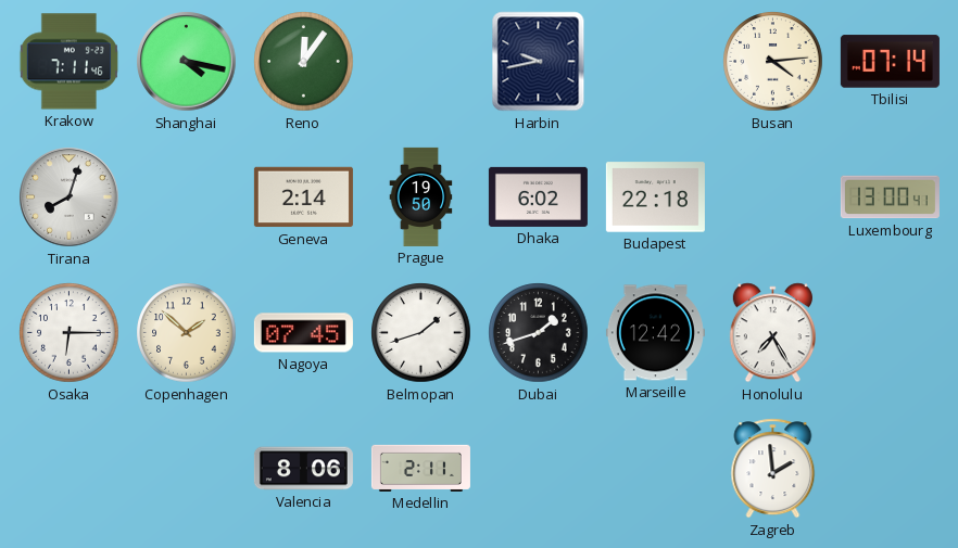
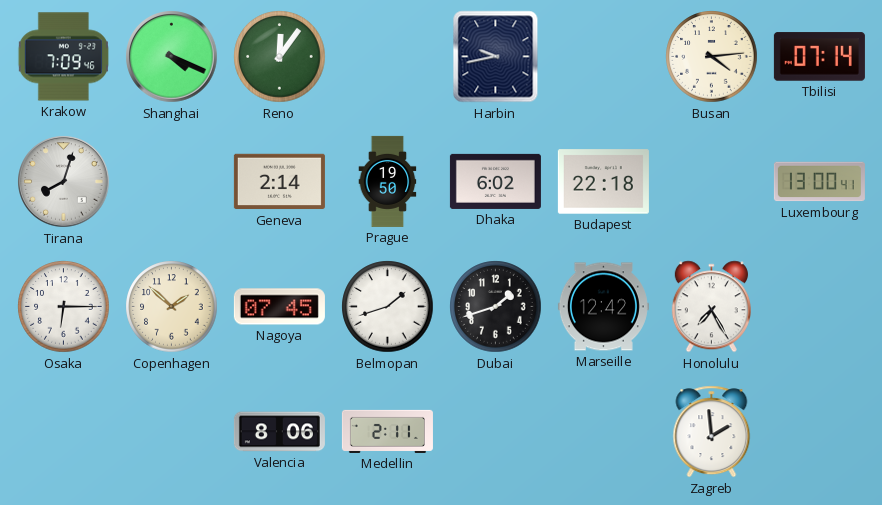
Krakow: 7:11 -> 7:09 (63, 57)
Shanghai: 4:17 -> 4:19 (172, 57)
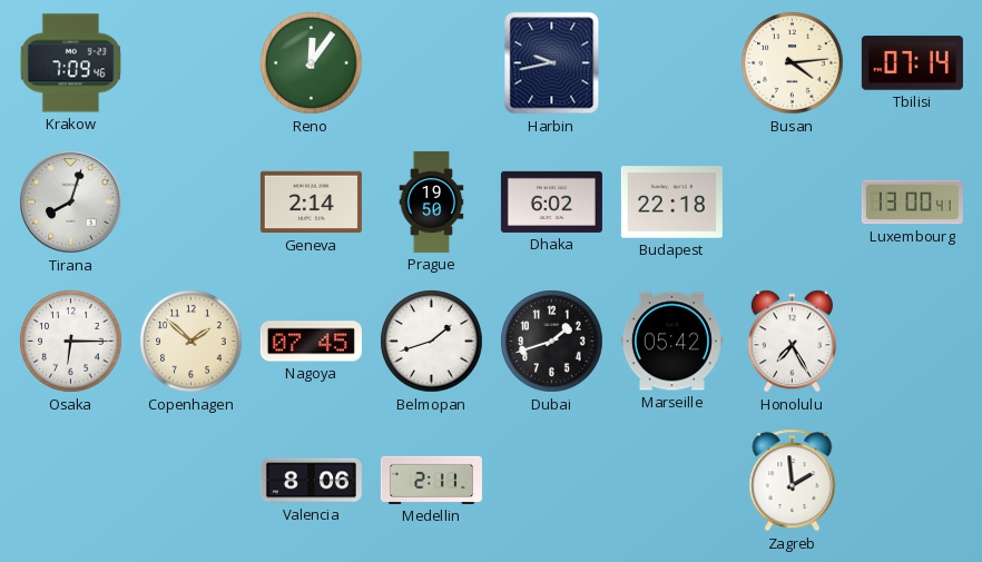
Shanghai: 4:19 -> none (172, 57)
Marseille: 12:42 -> 05:42 (671, 342)
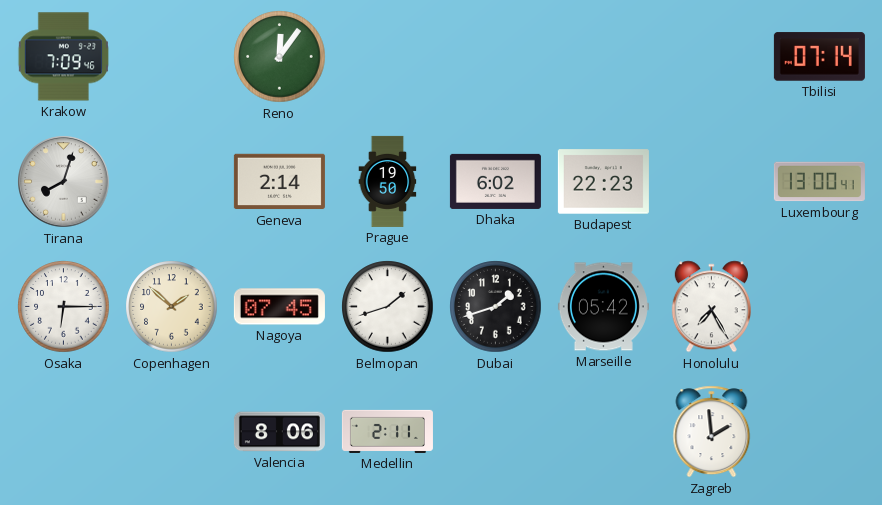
Harbin: 9:43 -> none (552, 63)
Busan: 4:14 -> none (793, 63)
Budapest: 22:18 -> 22:23 (603, 182)
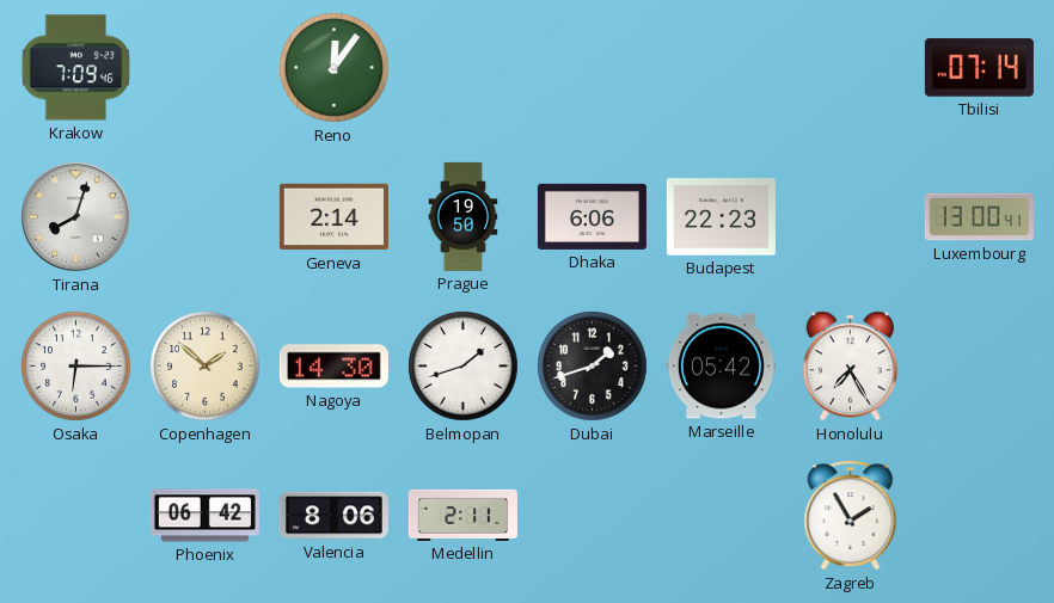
Dhaka: 6:02 -> 6:06 (592, 216)
Nagoya: 07:45 -> 14:30 (333, 367)
Phoenix: none -> 06:42 (204, 516)
Zagreb: 1:59 -> 1:55 (851, 516)
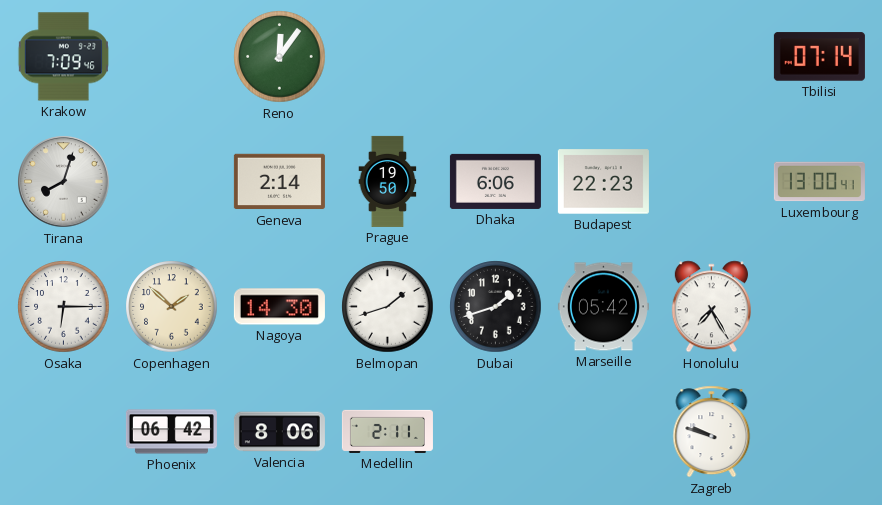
Zagreb: 1:55 -> 9:48 (712, 432)
